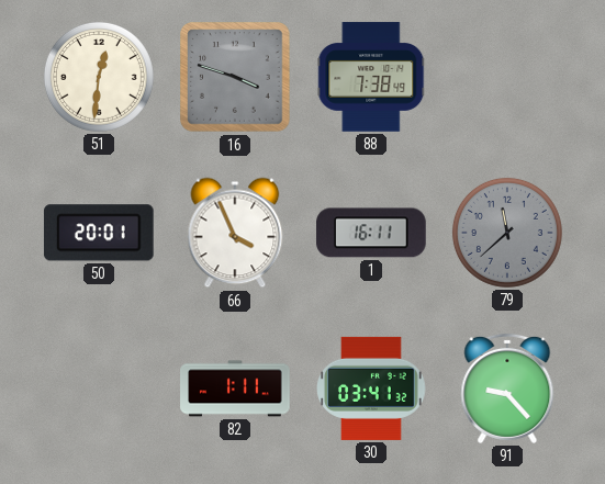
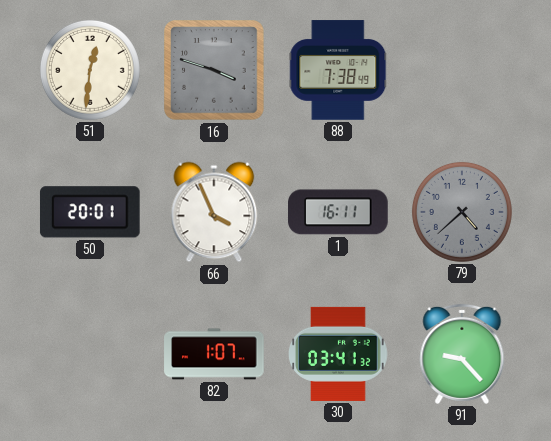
79: 11:38 -> 4:38 (462, 212)
82: 1:11 -> 1:07 (214, 354)
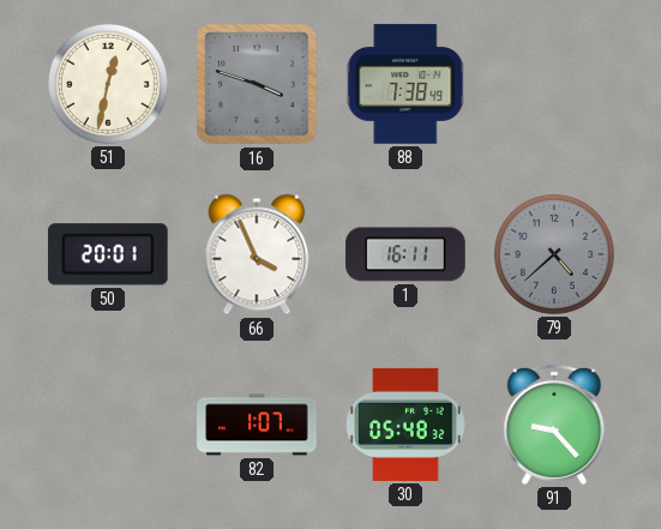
51: 12:31 -> 12:32 (108, 84)
30: 03:41 -> 05:48 (407, 425)
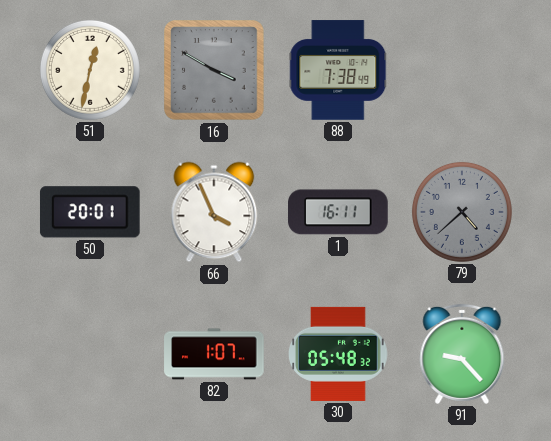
16: 3:48 -> 3:50 (214, 70)
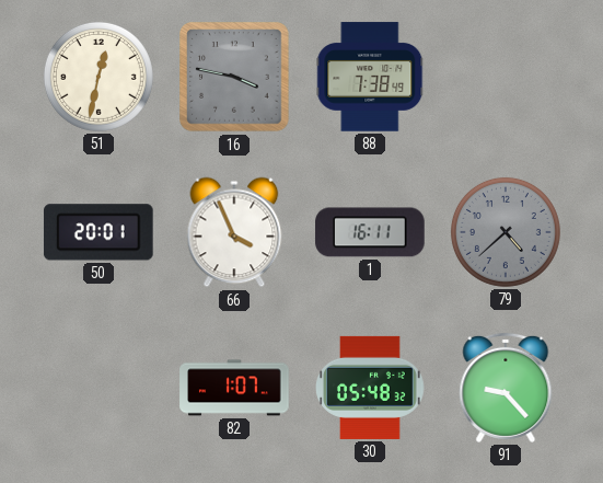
16: 3:50 -> 3:47 (234, 77)
